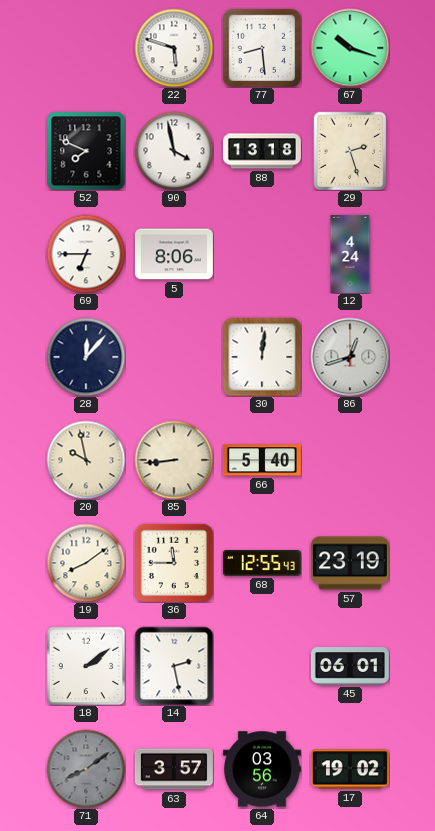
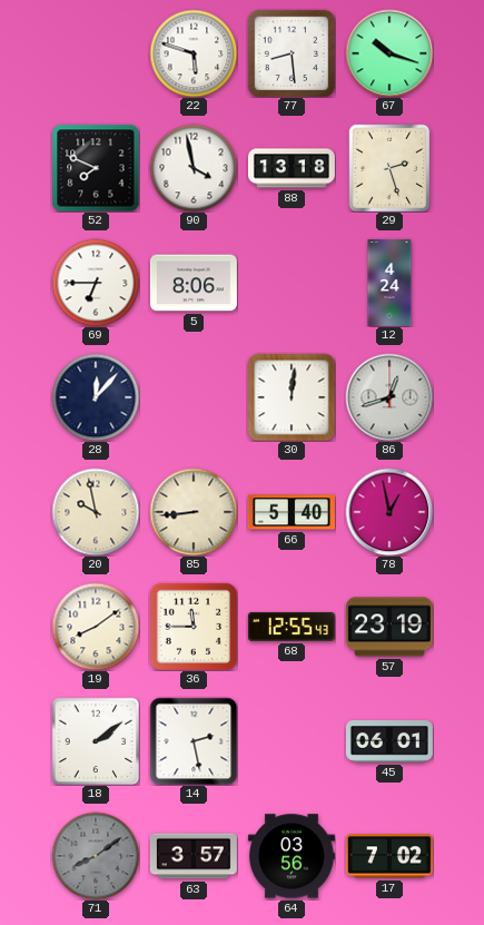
78: none -> 12:58 (389, 512)
17: 19:02 -> 7:02 (389, 856)
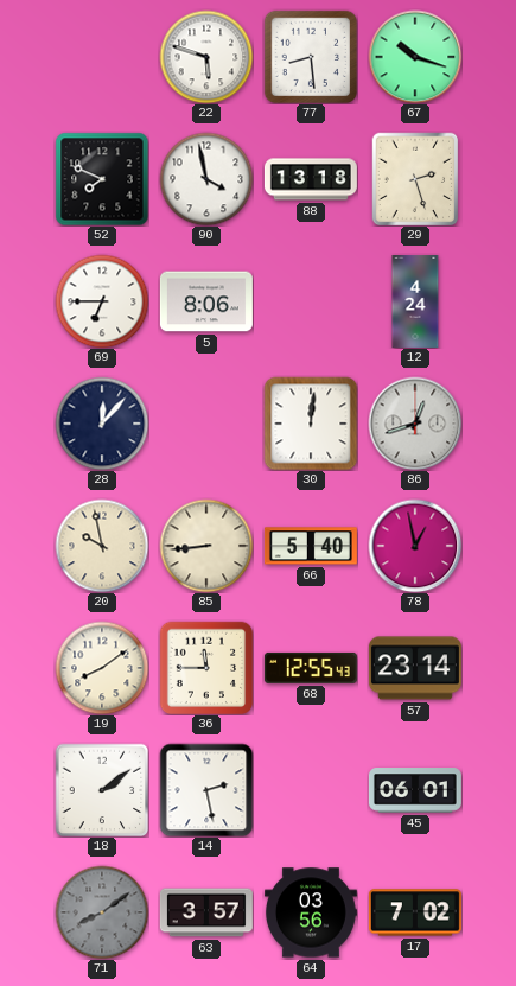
57: 23:19 -> 23:14 (415, 668)
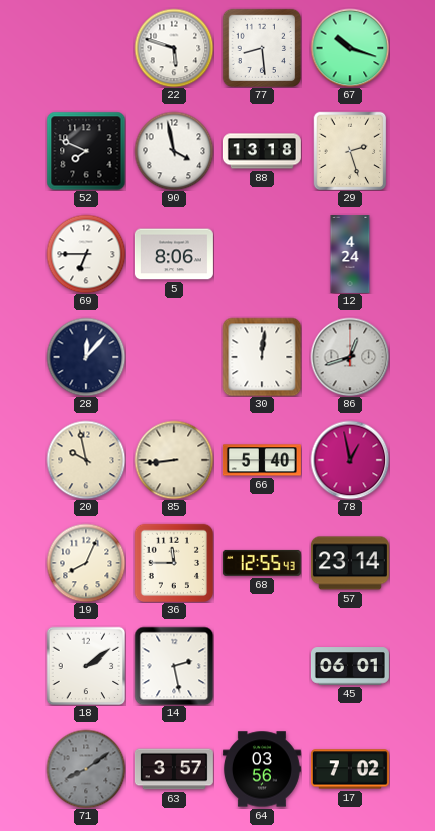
19: 8:09 -> 8:04 (86, 563)
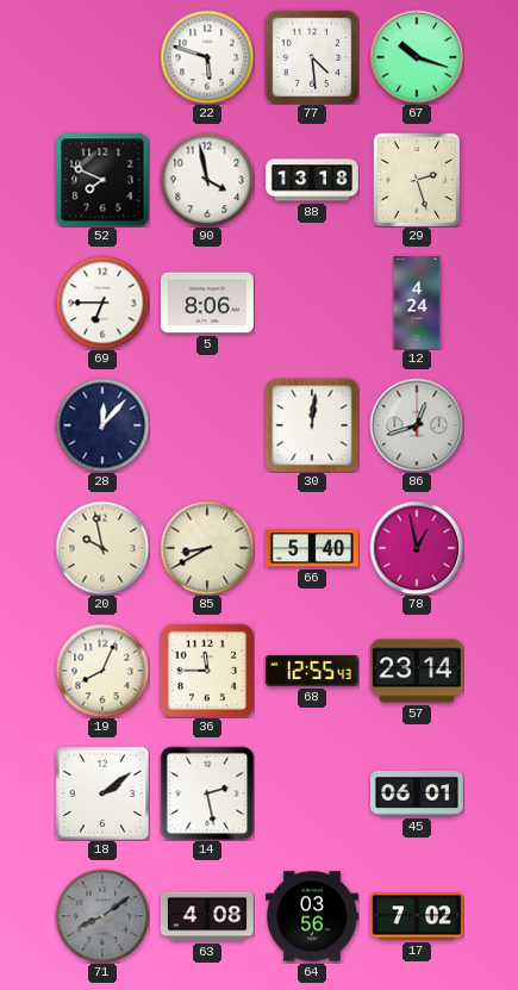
77: 8:29 -> 4:29 (312, 57)
85: 8:44 -> 8:40 (207, 548)
63: 3:57 -> 4:08 (207, 916)
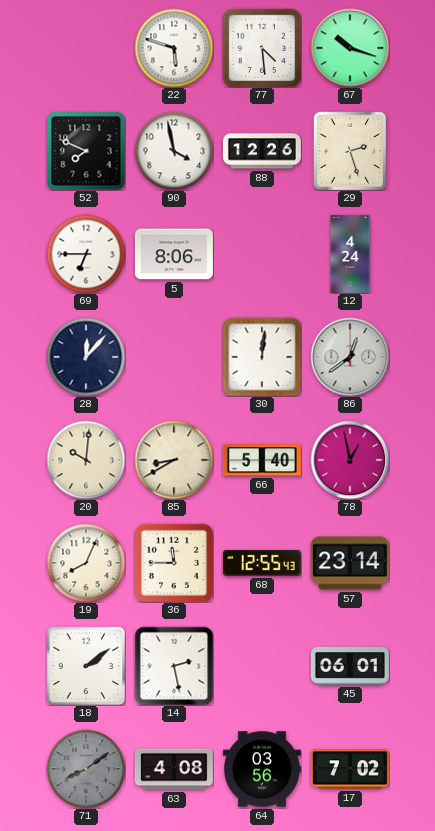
88: 13:18 -> 12:26 (262, 151)
86: 12:42 -> 12:39 (350, 357)
20: 9:58 -> 10:01 (86, 460)
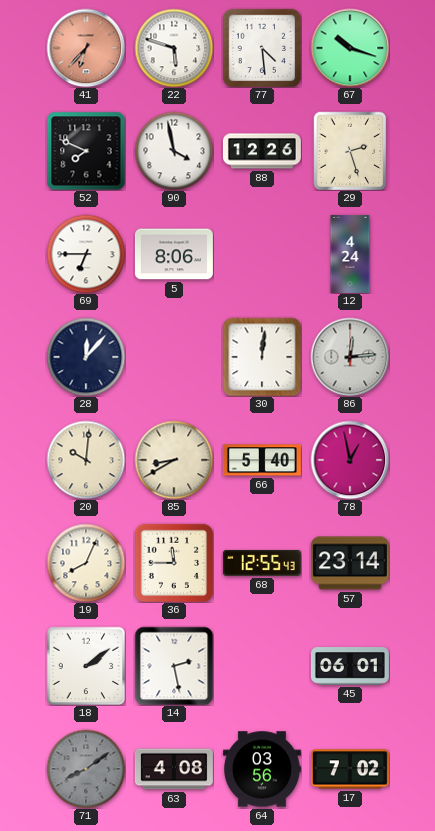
41: none -> 6:37 (86, 48)
86: 12:39 -> 12:14 (350, 357)
